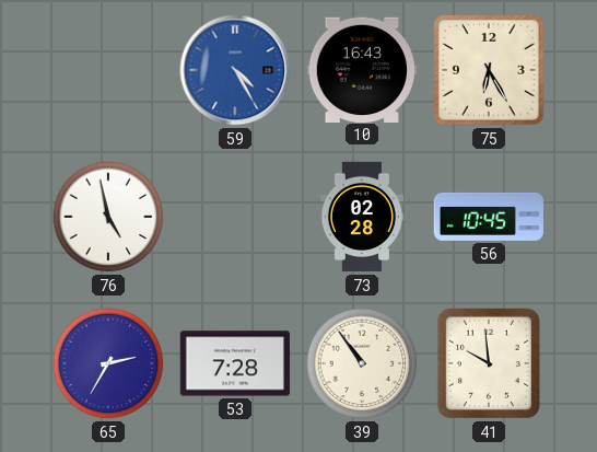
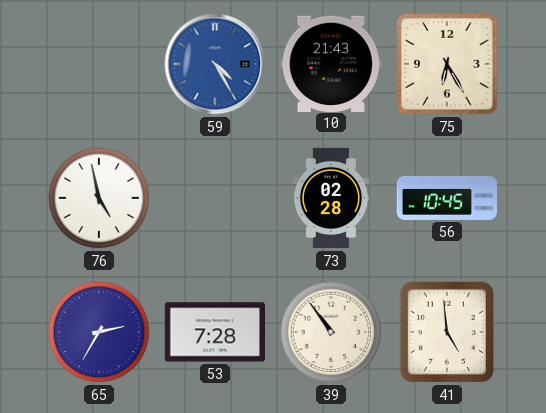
10: 16:43 -> 21:43 (330, 63)
41: 9:59 -> 4:59 (447, 332)
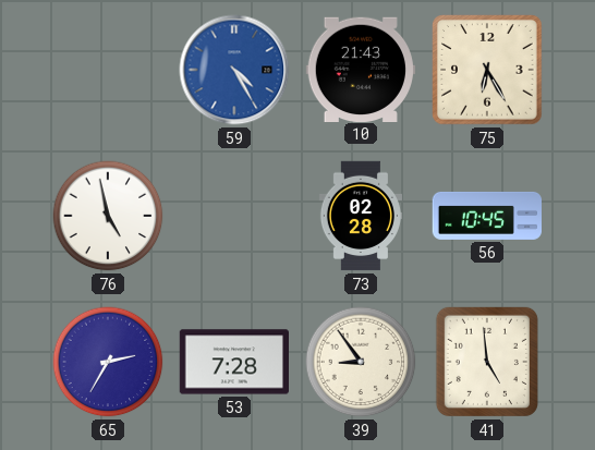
39: 10:54 -> 8:54 (361, 362)
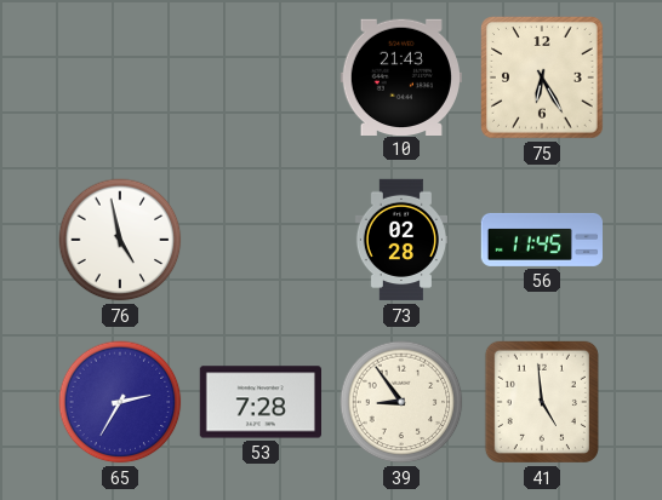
59: 4:25 -> none (234, 70)
56: 10:45 -> 11:45 (541, 240)
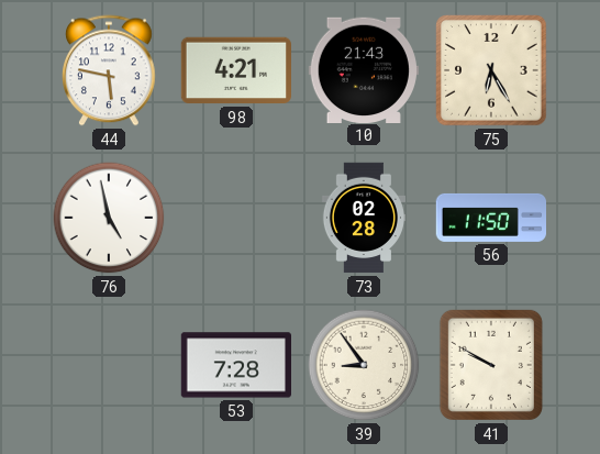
44: none -> 5:47 (110, 70)
98: none -> 4:21 (235, 70)
56: 11:45 -> 11:50 (490, 218)
65: 2:35 -> none (120, 402)
41: 4:59 -> 9:50 (491, 365)
